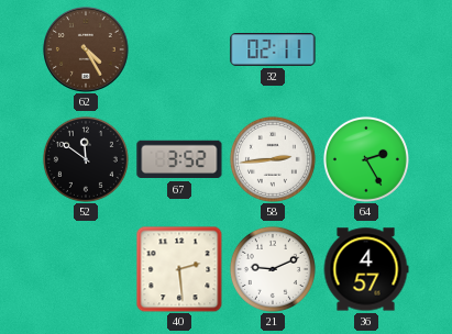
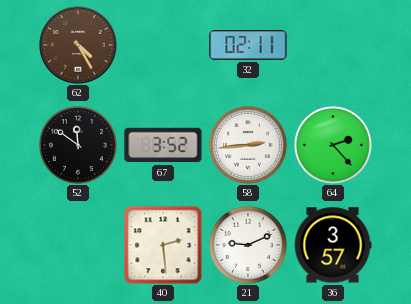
64: 2:25 -> 2:23 (333, 145)
36: 4:57 -> 3:57 (333, 245)
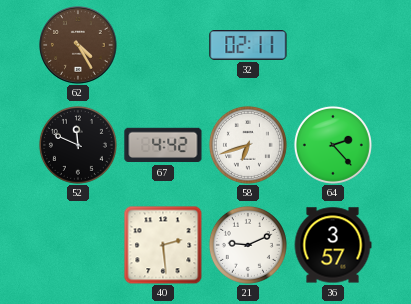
52: 11:51 -> 11:49 (78, 145)
67: 3:52 -> 4:42 (163, 145)
58: 2:44 -> 6:42 (248, 145)
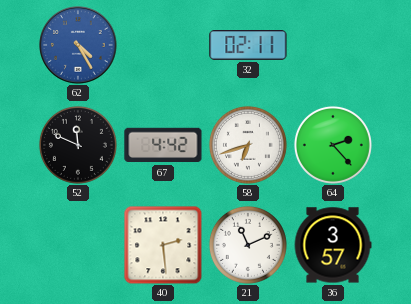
62 dial: brown -> blue (78, 45)
21: 9:11 -> 11:11 (248, 245)
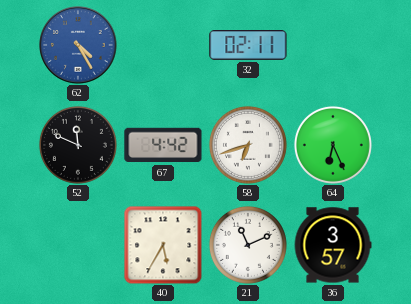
64: 2:23 -> 6:26 (333, 145)
40: 2:29 -> 5:35 (163, 245)
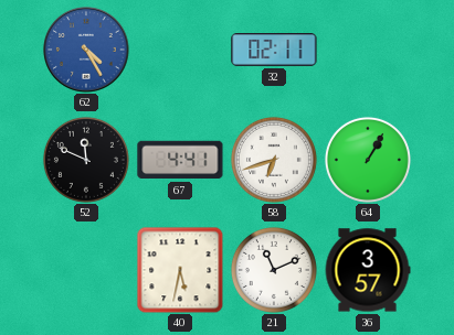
67: 4:42 -> 4:41 (180, 160)
64: 6:26 -> 1:05 (368, 160)
40: 5:35 -> 5:32 (180, 270)
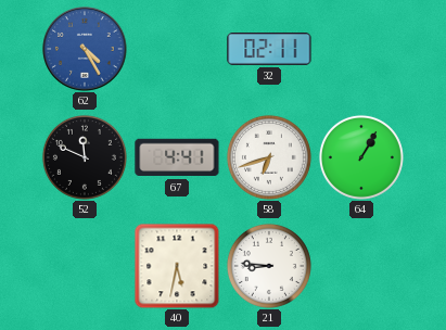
21: 11:11 -> 8:46 (269, 266)
36: 3:57 -> none (368, 270)
